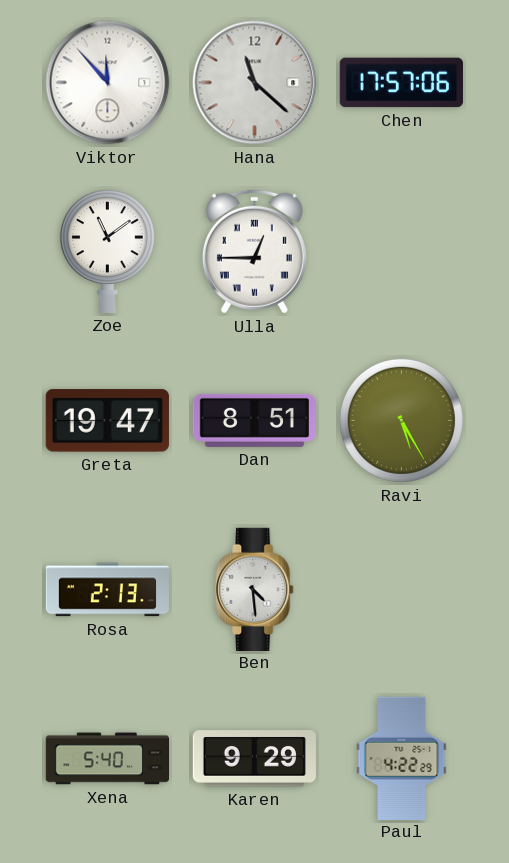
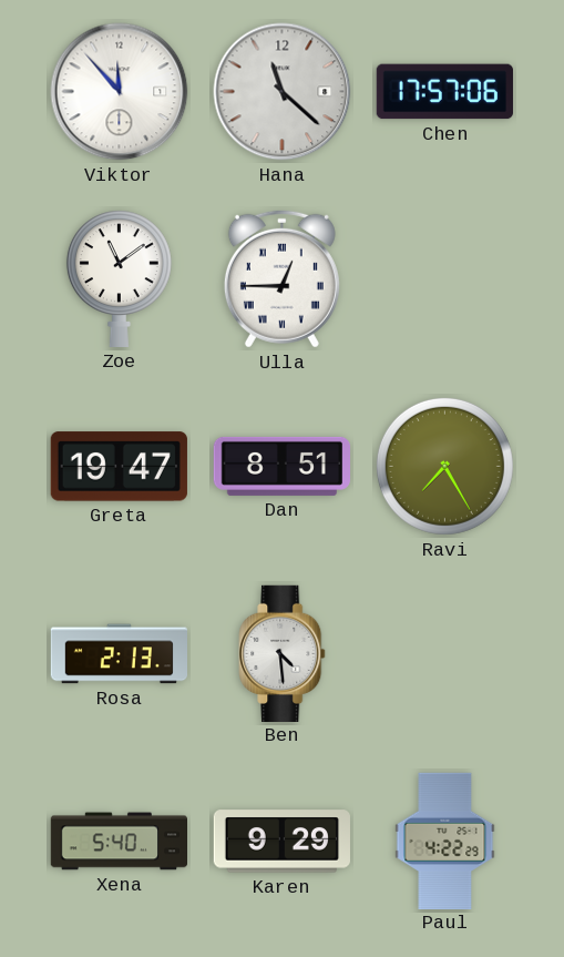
Ravi: 5:25 -> 7:25 (444, 466)
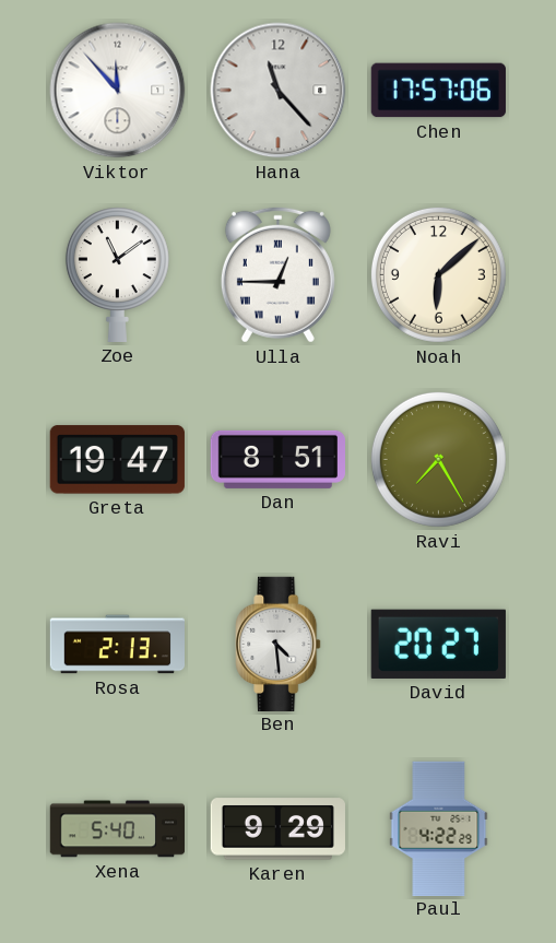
Hana: 11:22 -> 11:23 (279, 91)
Noah: none -> 6:08 (438, 274)
David: none -> 20:27 (438, 644)
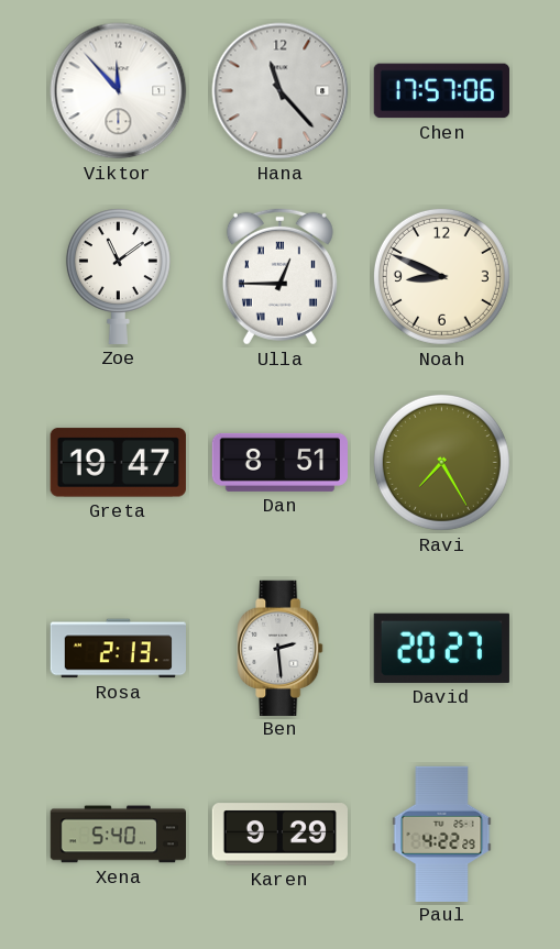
Noah: 6:08 -> 8:49 (441, 276)
Ben: 4:29 -> 2:29 (281, 648)
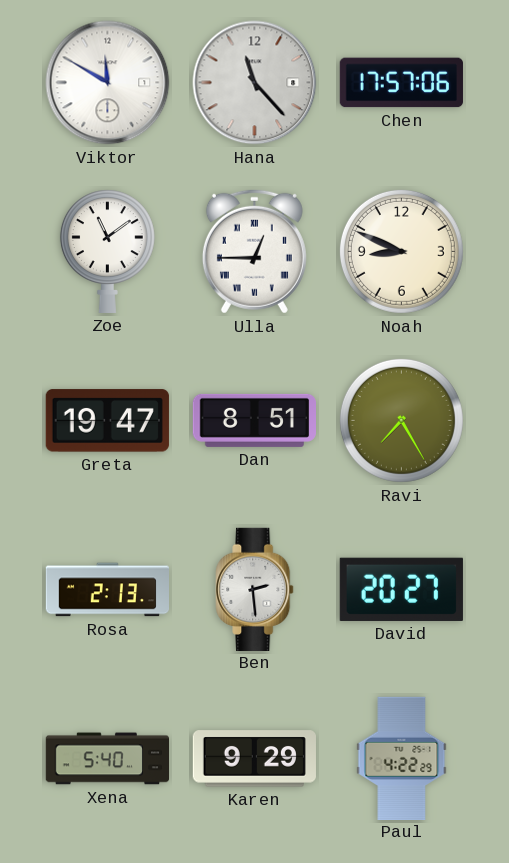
Viktor: 11:53 -> 11:50 (108, 83)
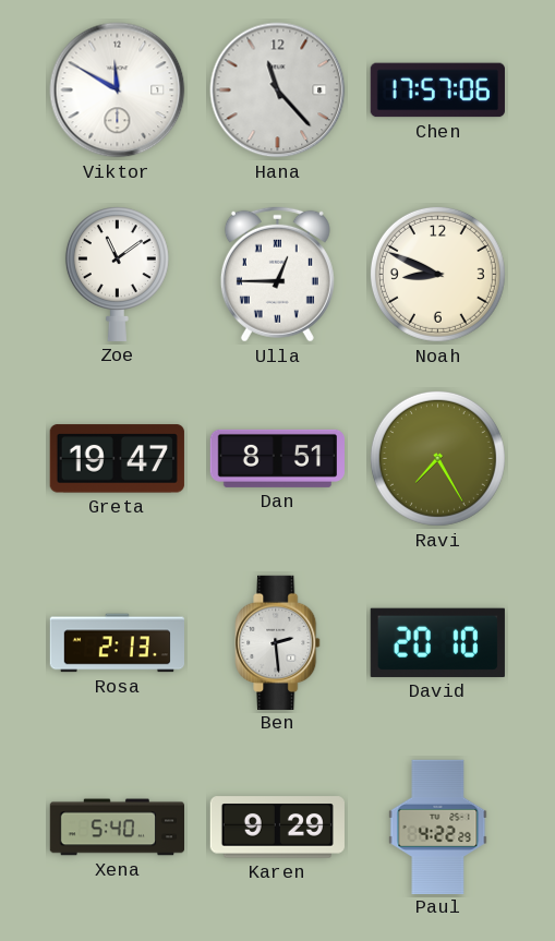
David: 20:27 -> 20:10 (437, 642)
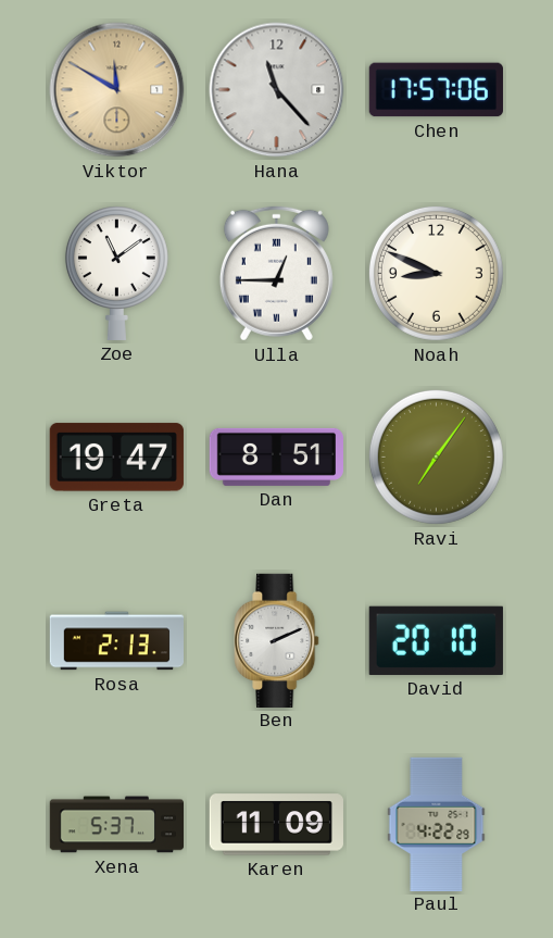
Viktor dial: white -> champagne (117, 90)
Ravi: 7:25 -> 7:06 (436, 457)
Ben: 2:29 -> 2:11 (277, 640)
Xena: 5:40 -> 5:37 (116, 825)
Karen: 9:29 -> 11:09 (276, 825)
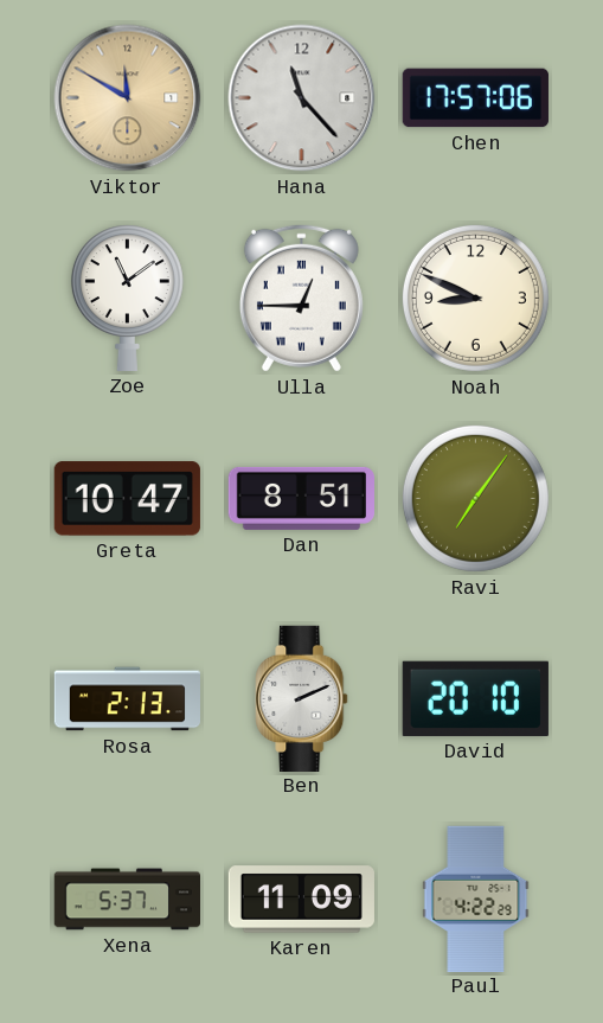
Greta: 19:47 -> 10:47 (127, 499)
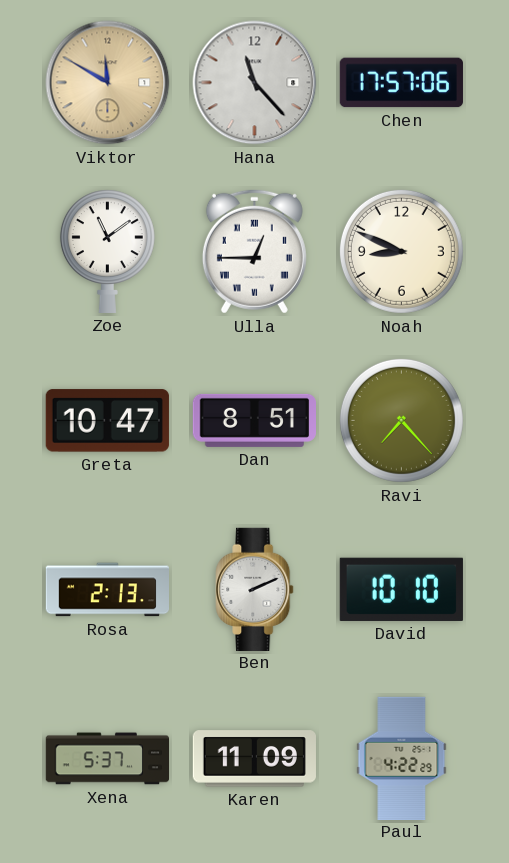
Ravi: 7:06 -> 7:23 (401, 420)
David: 20:10 -> 10:10 (401, 589)
